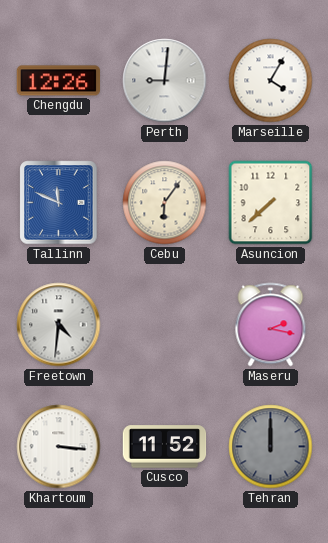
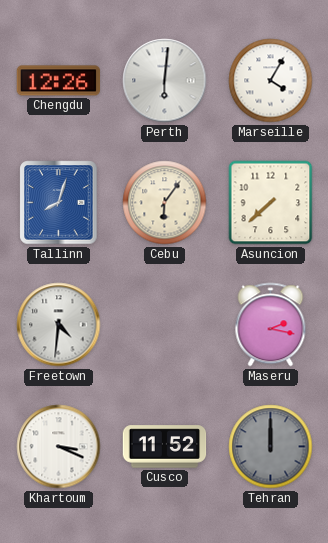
Perth: 9:01 -> 6:01 (165, 81)
Tallinn: 11:49 -> 8:03 (59, 203)
Khartoum: 3:16 -> 3:19 (59, 447)
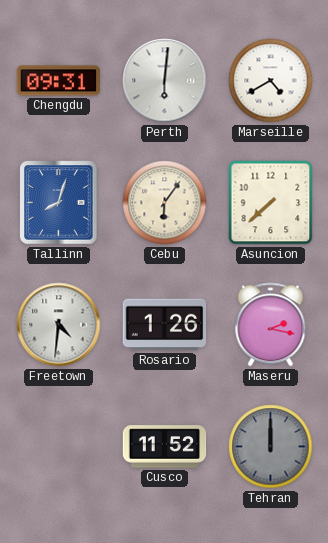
Chengdu: 12:26 -> 09:31 (59, 81)
Marseille: 4:05 -> 4:40 (271, 81)
Rosario: none -> 1:26 (165, 325)
Khartoum: 3:19 -> none (59, 447)
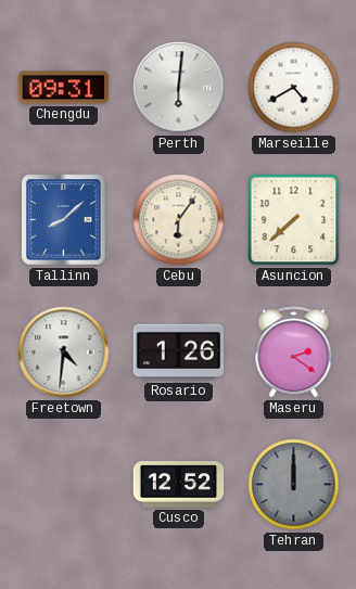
Tallinn: 8:03 -> 8:08 (64, 220)
Maseru: 2:17 -> 2:21 (294, 353)
Cusco: 11:52 -> 12:52 (179, 485)
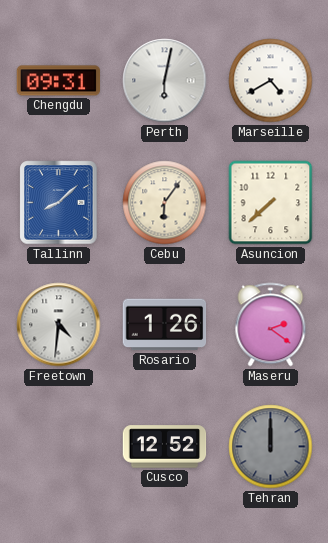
Perth: 6:01 -> 6:02 (165, 81)
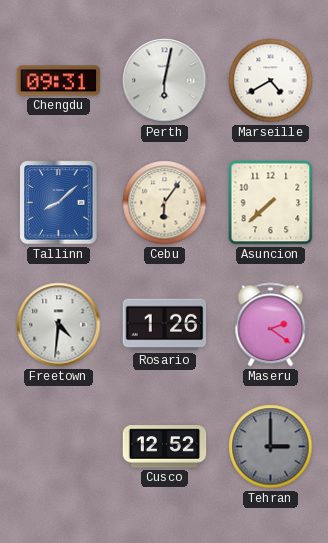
Tehran: 12:00 -> 3:00 (271, 447)
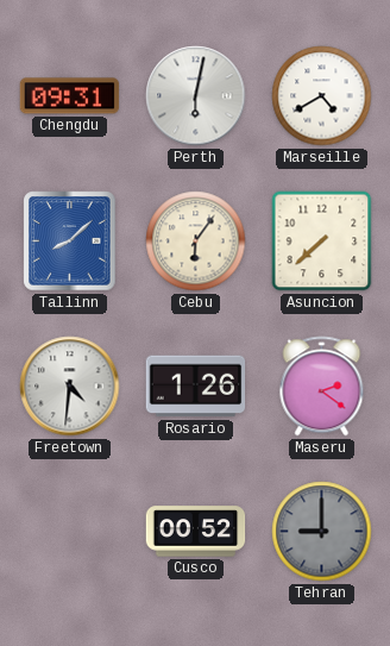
Cusco: 12:52 -> 00:52 (196, 532)
Tehran: 3:00 -> 9:00 (322, 532)
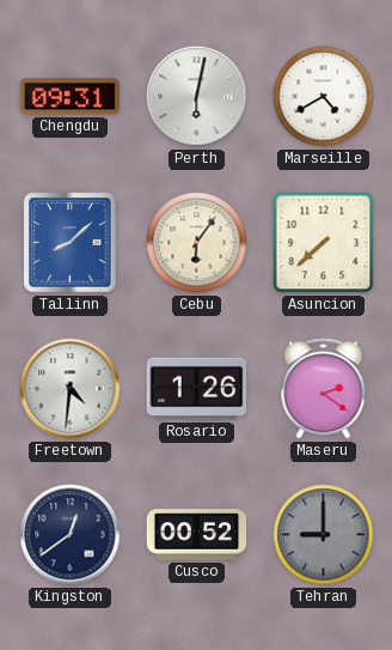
Kingston: none -> 12:39 (71, 535)
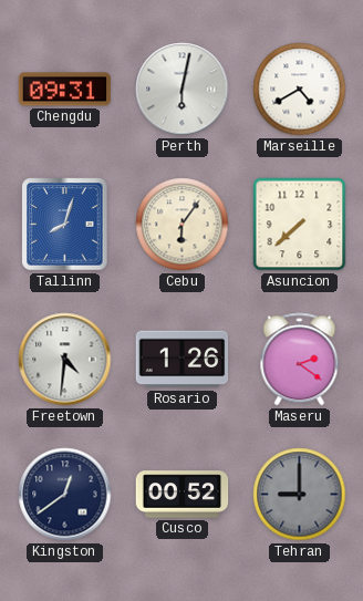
Tallinn: 8:08 -> 8:03 (65, 225)
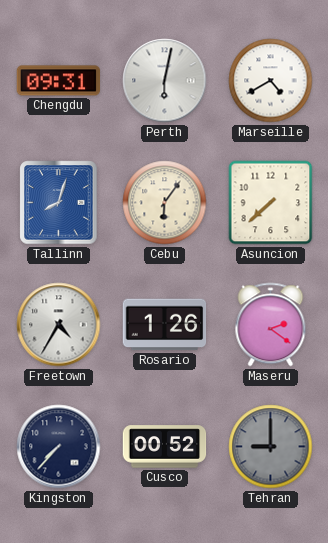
Freetown: 4:31 -> 4:35 (59, 325)
Kingston: 12:39 -> 7:37 (59, 447)
